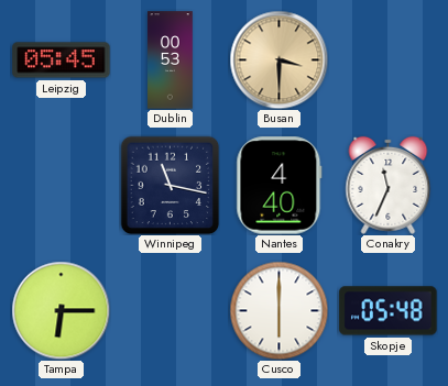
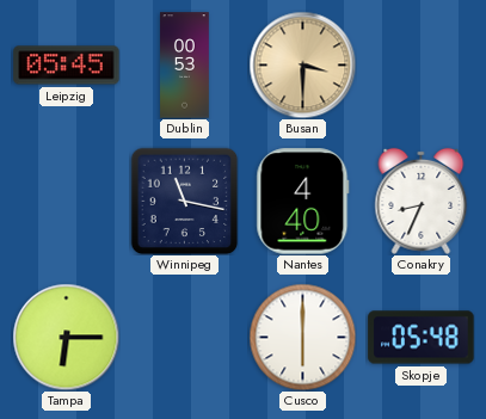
Conakry: 11:34 -> 8:34 (422, 201)
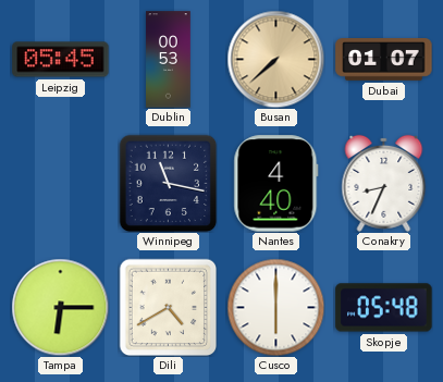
Busan: 3:30 -> 7:38 (275, 59)
Dubai: none -> 01:07 (384, 60)
Dili: none -> 4:40 (168, 307)
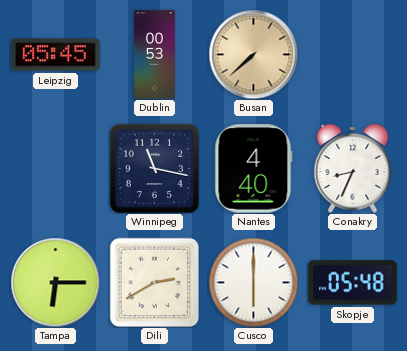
Dubai: 01:07 -> none (384, 60)
Dili: 4:40 -> 2:40 (154, 282)
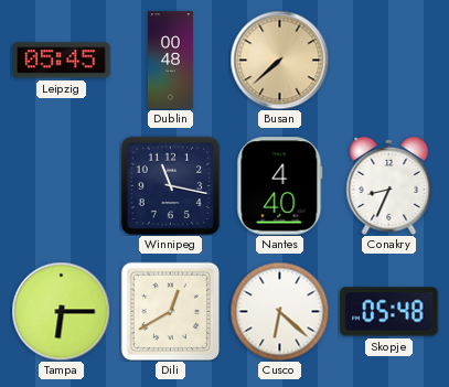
Dublin: 00:53 -> 00:48 (171, 61)
Dili: 2:40 -> 12:40 (170, 311)
Cusco: 6:00 -> 6:22 (279, 311)
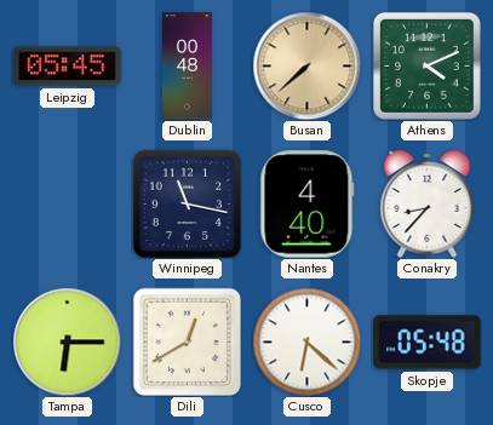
Athens: none -> 4:11 (426, 65)
Conakry: 8:34 -> 8:37 (428, 203)
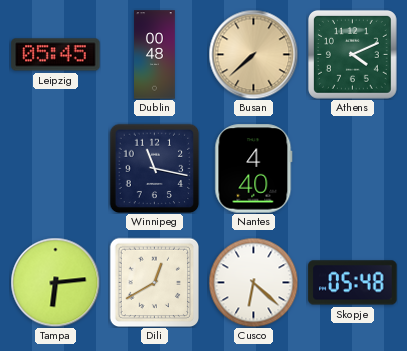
Conakry: 8:37 -> none (428, 203)
Tampa: 6:15 -> 6:14 (55, 282)
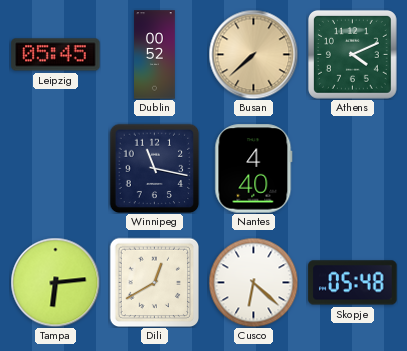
Dublin: 00:48 -> 00:52 (155, 55)
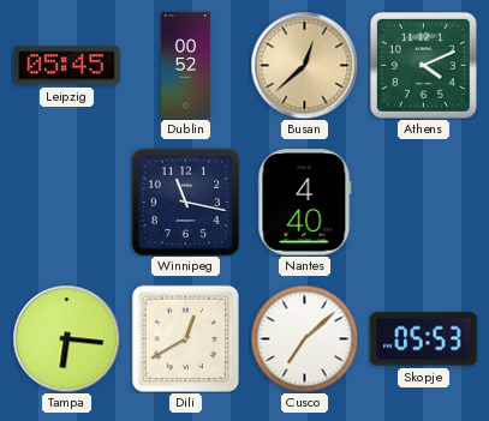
Busan: 7:38 -> 12:38 (304, 65)
Tampa: 6:14 -> 6:16 (66, 338)
Cusco: 6:22 -> 7:08 (304, 338)
Skopje: 05:48 -> 05:53 (424, 339)
